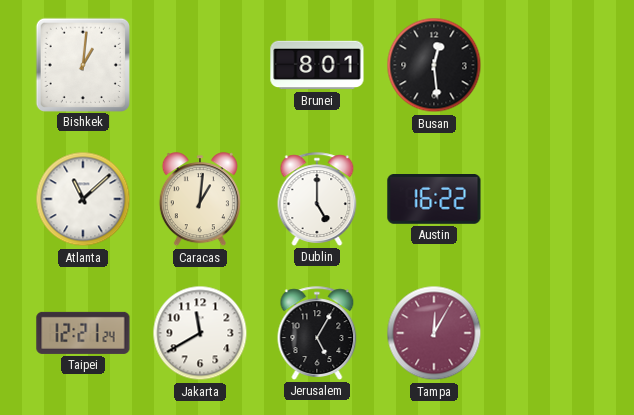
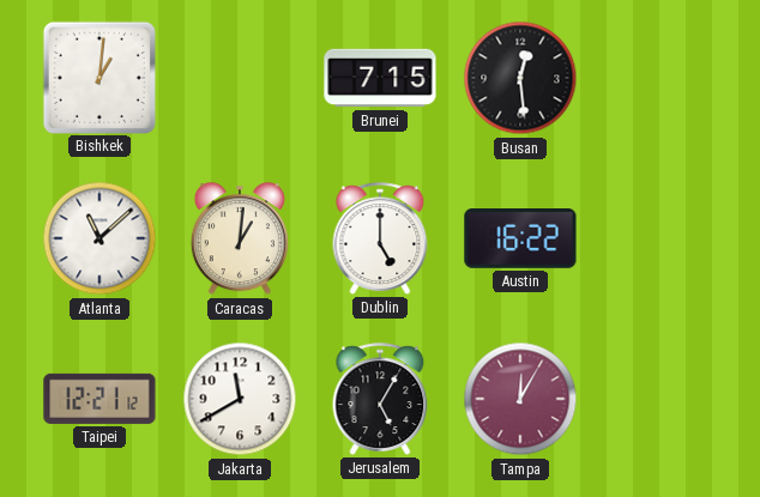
Brunei: 8:01 -> 7:15 (380, 78)
Taipei: 12:21:24 -> 12:21:12 (99, 399)
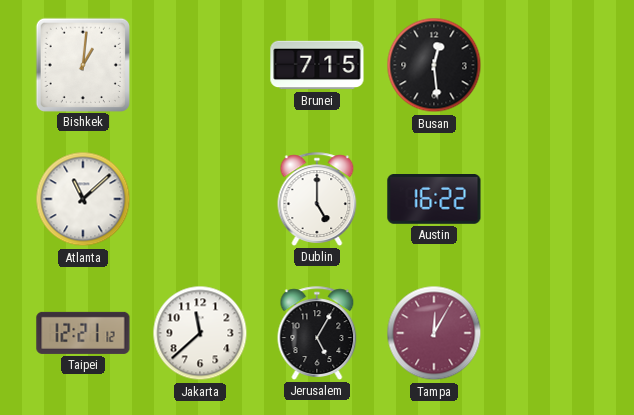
Caracas: 1:01 -> none (240, 240)
Jakarta: 11:40 -> 11:38 (200, 333)
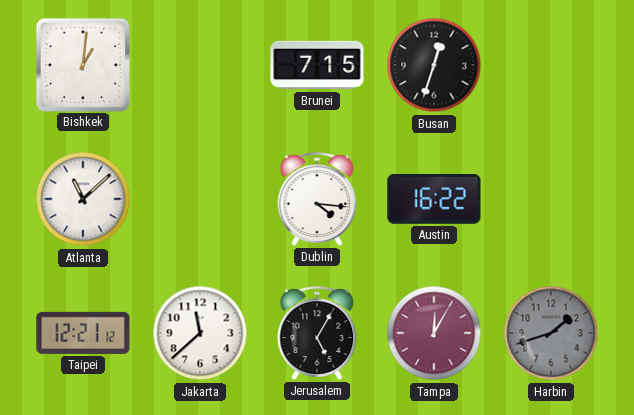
Busan: 12:29 -> 12:33 (434, 65)
Dublin: 5:00 -> 4:16 (317, 199)
Harbin: none -> 1:42 (551, 333)
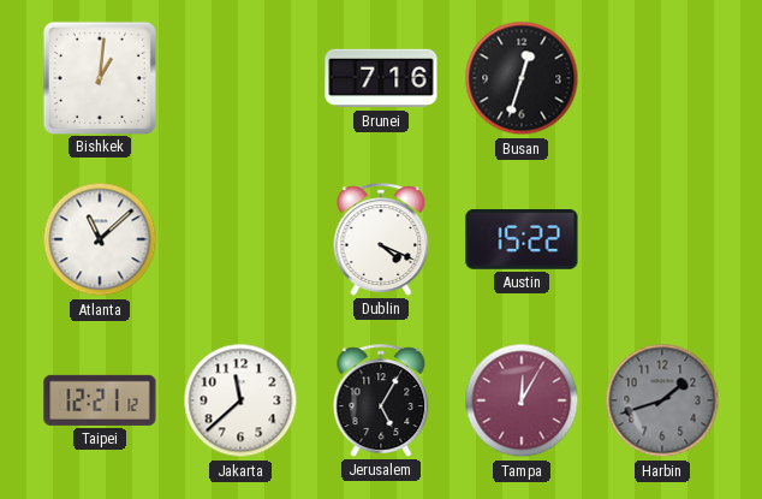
Brunei: 7:15 -> 7:16 (381, 78)
Dublin: 4:16 -> 4:19 (381, 239)
Austin: 16:22 -> 15:22 (522, 240)
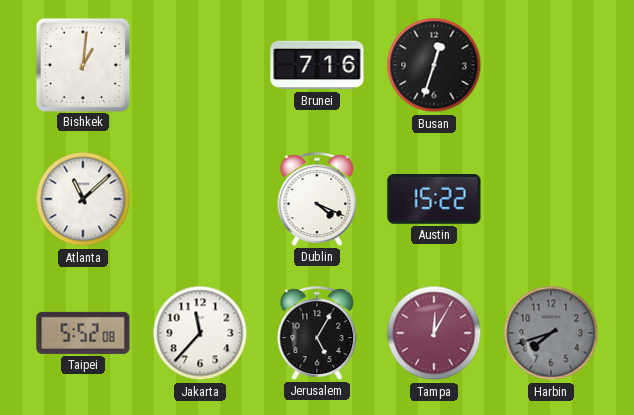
Taipei: 12:21 -> 5:52 (83, 333)
Jakarta: 11:38 -> 11:37 (200, 333)
Harbin: 1:42 -> 7:42 (551, 333)
